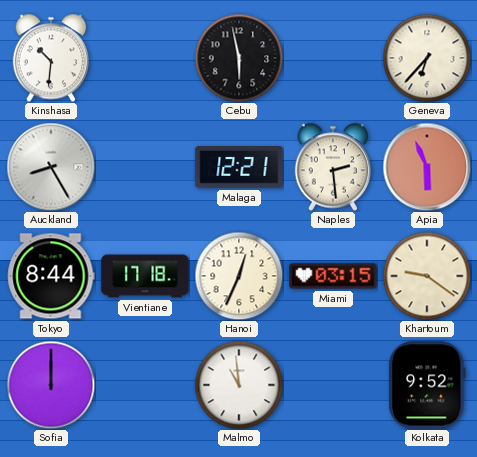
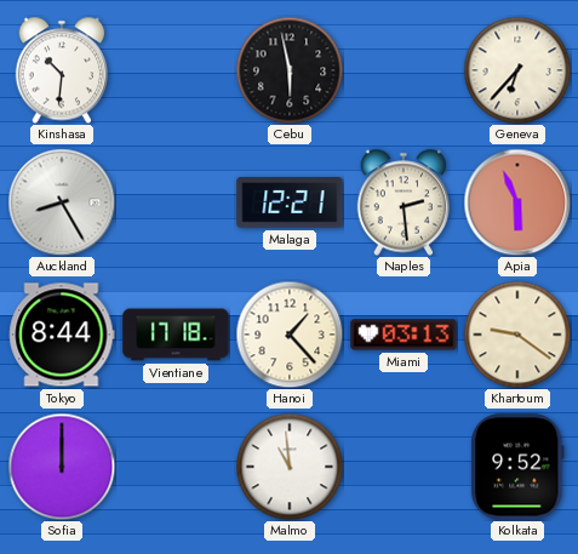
Hanoi: 12:34 -> 1:23 (290, 335)
Miami: 03:15 -> 03:13 (404, 335)
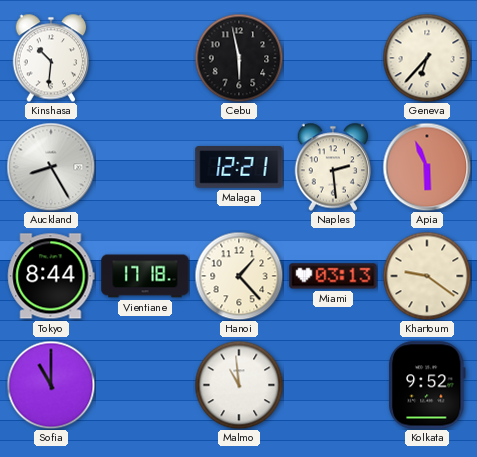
Sofia: 12:00 -> 11:00 (51, 385)
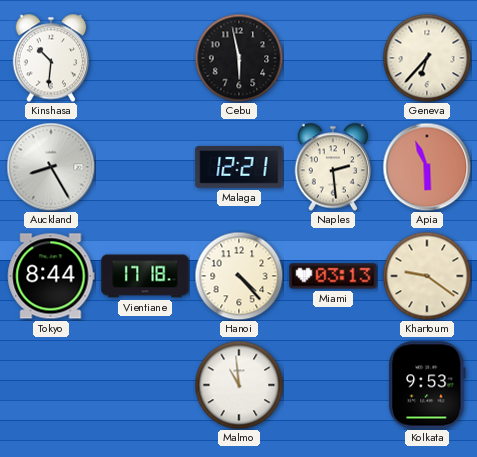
Hanoi: 1:23 -> 4:23 (239, 276)
Sofia: 11:00 -> none (51, 385)
Kolkata: 9:52 -> 9:53 (428, 385)
